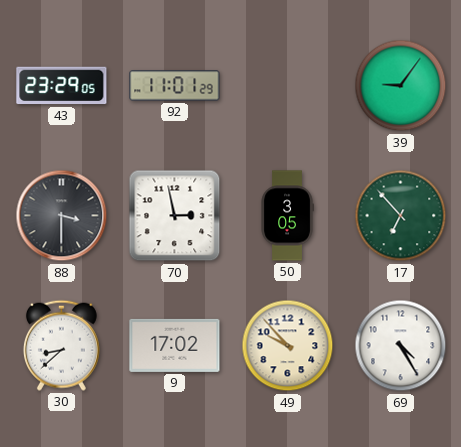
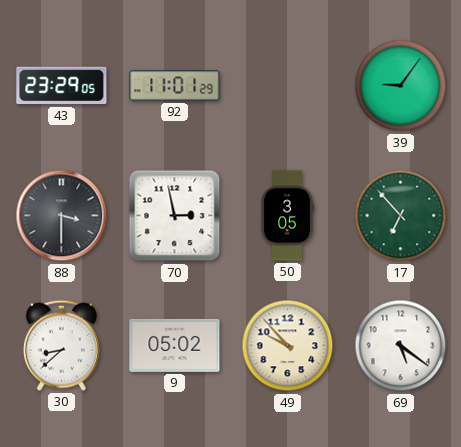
9: 17:02 -> 05:02 (175, 345)
69: 4:25 -> 5:21 (401, 346)
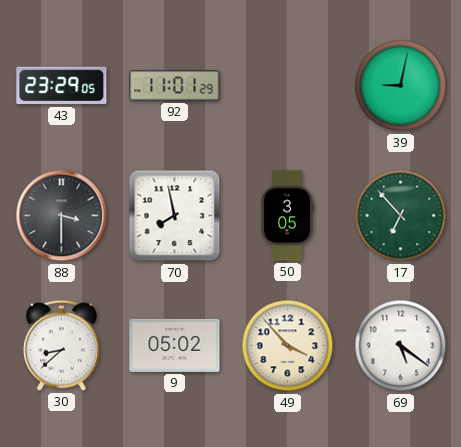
39: 9:06 -> 9:02 (401, 86)
70: 2:58 -> 7:58 (175, 216)
49: 9:53 -> 3:53 (288, 346)
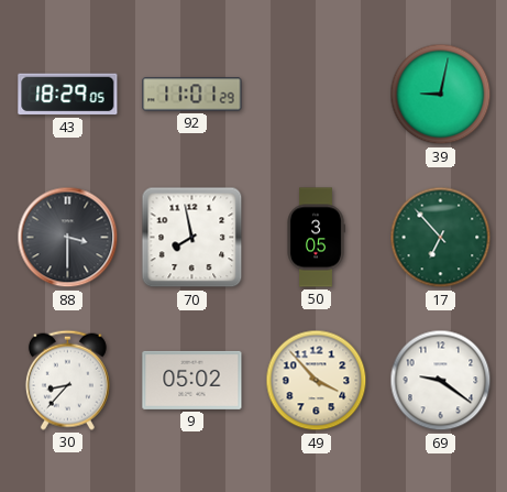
43: 23:29 -> 18:29 (68, 95)
30: 8:38 -> 8:37 (67, 380)
69: 5:21 -> 9:21 (441, 381)
